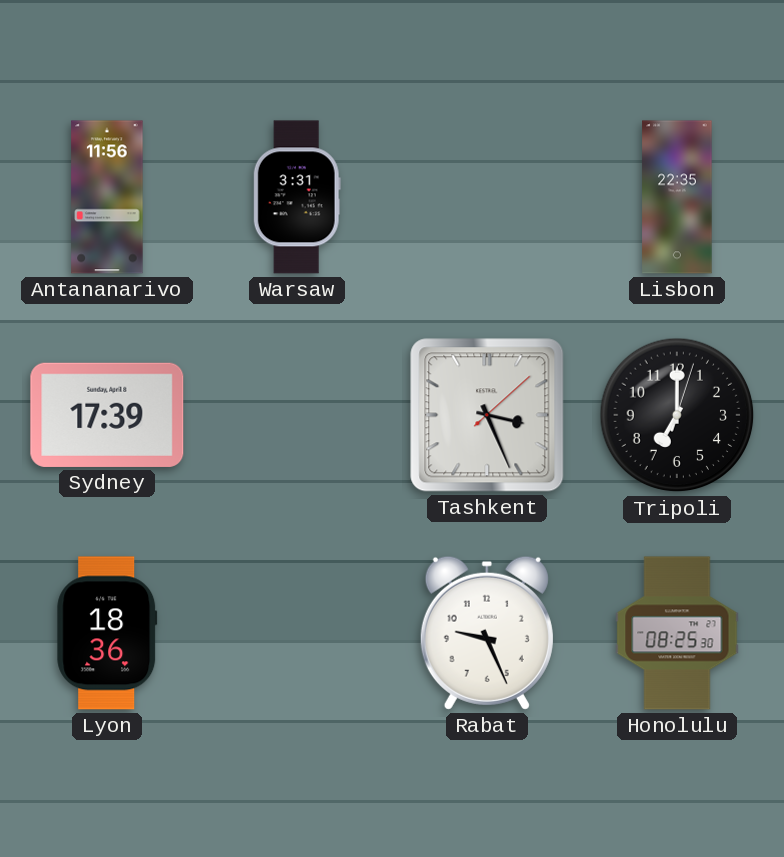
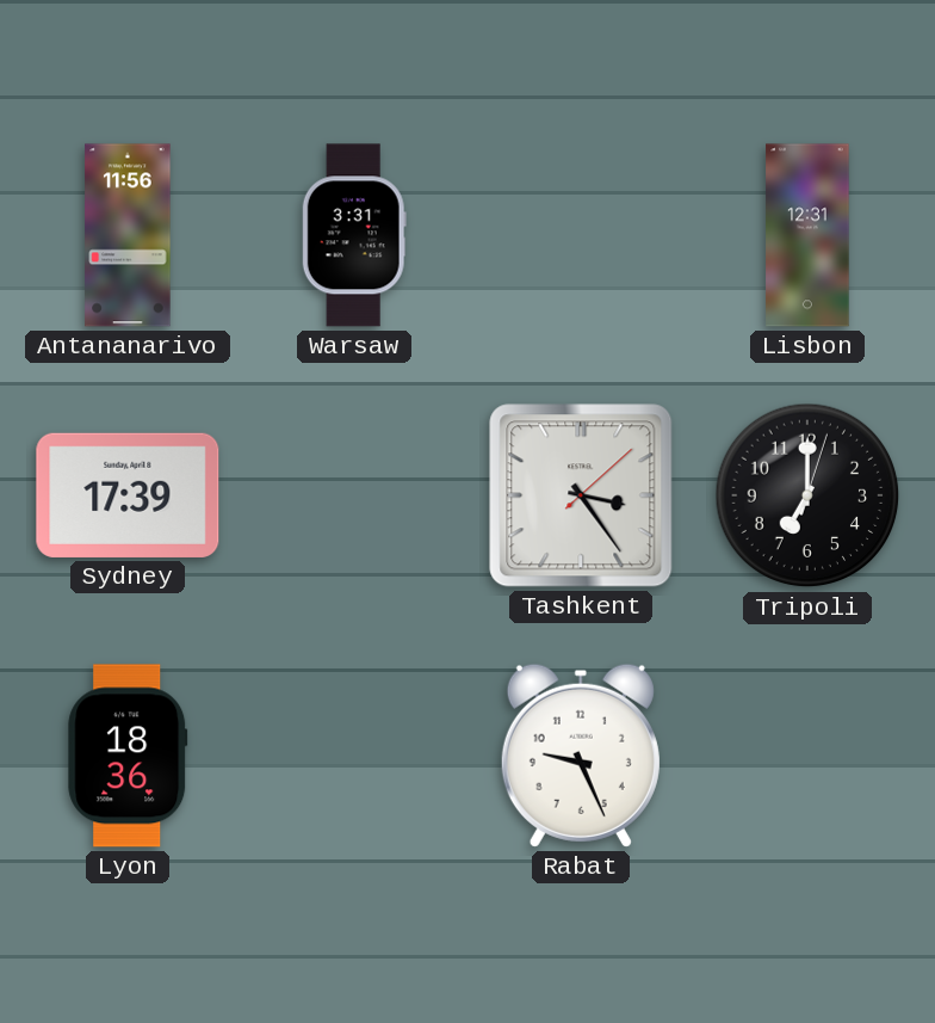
Lisbon: 22:35 -> 12:31 (807, 235)
Tashkent: 3:26 -> 3:24 (581, 495)
Honolulu: 08:25 -> none (677, 633)
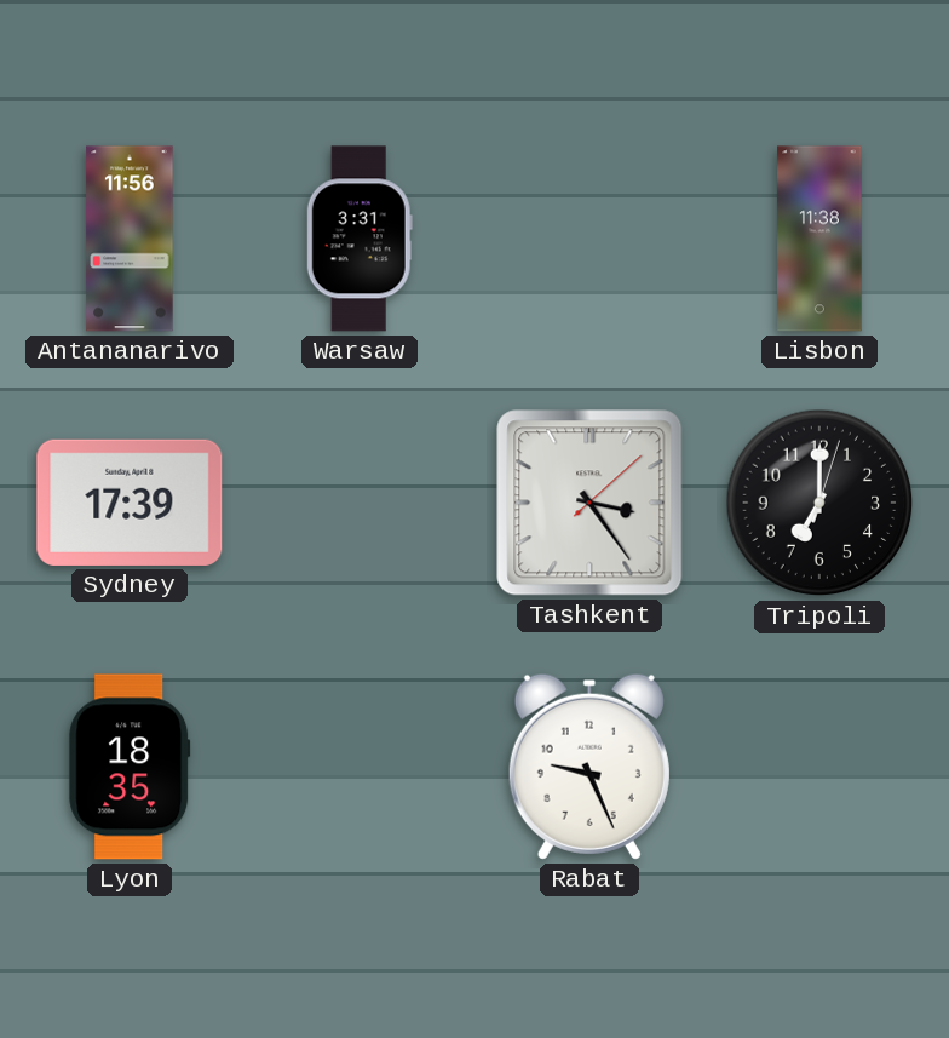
Lisbon: 12:31 -> 11:38 (819, 239)
Lyon: 18:36 -> 18:35 (130, 767)
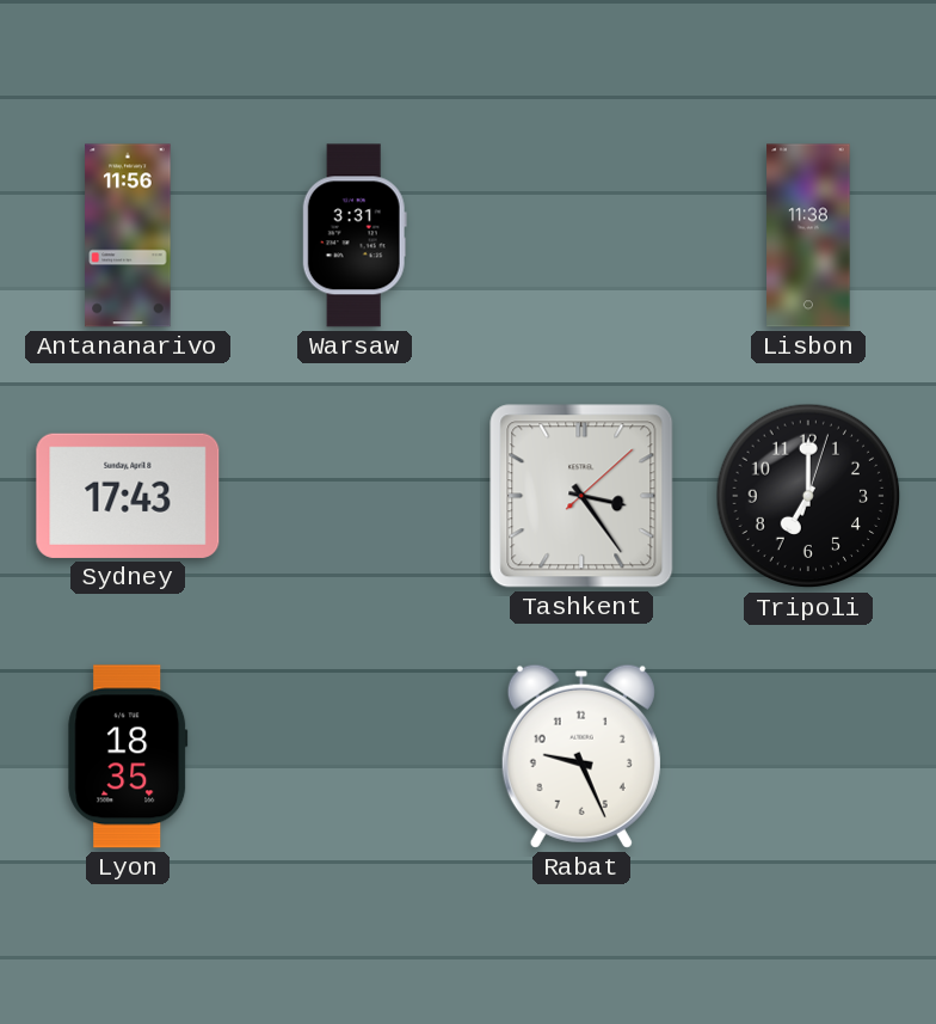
Sydney: 17:39 -> 17:43 (128, 496)
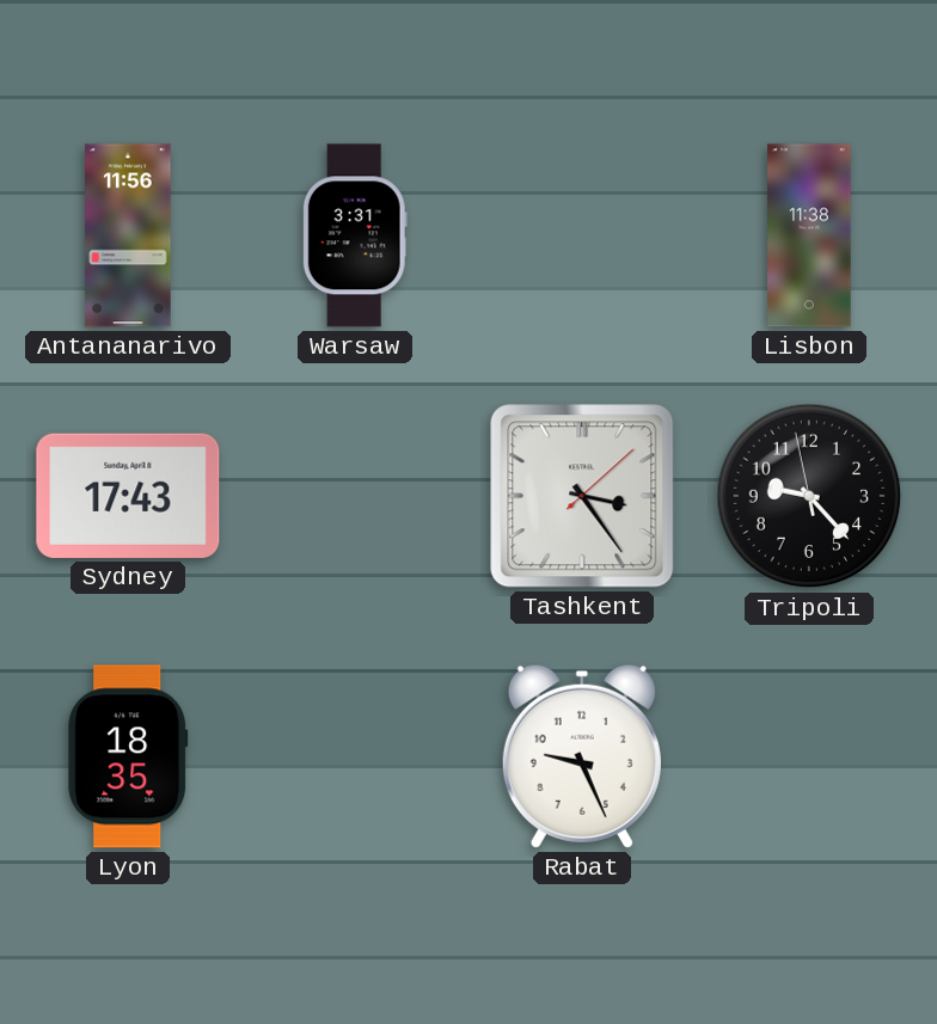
Tripoli: 7:00 -> 9:22 (809, 496)
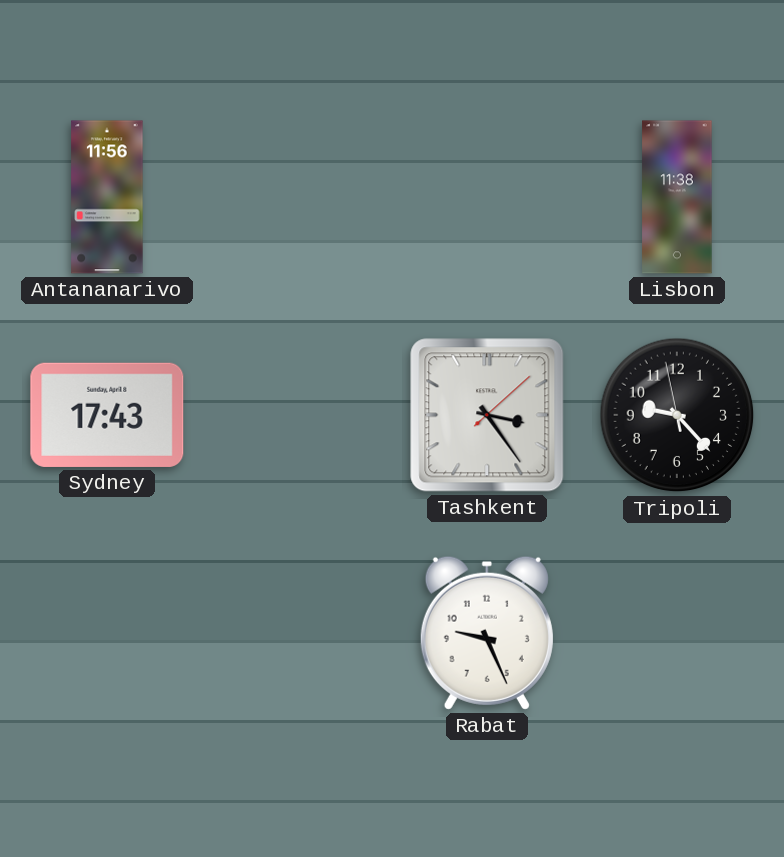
Warsaw: 3:31 -> none (355, 235)
Lyon: 18:35 -> none (128, 756)
